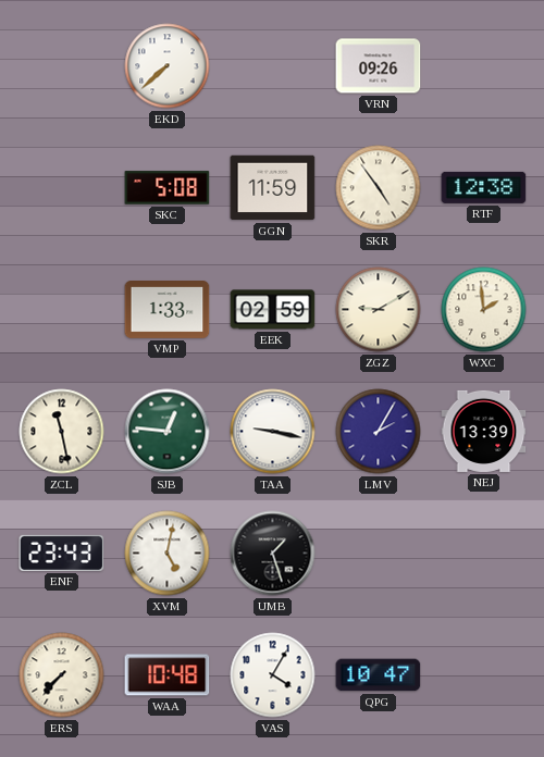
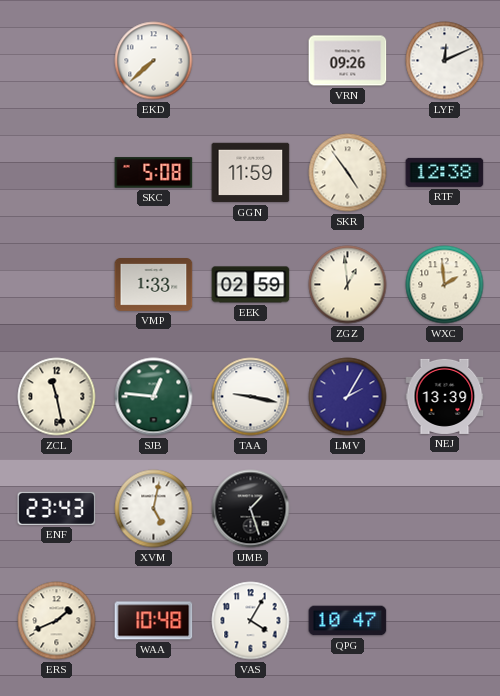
LYF: none -> 12:11 (445, 61)
ZGZ: 9:10 -> 12:59 (348, 285)
ERS: 7:37 -> 1:41 (57, 621)
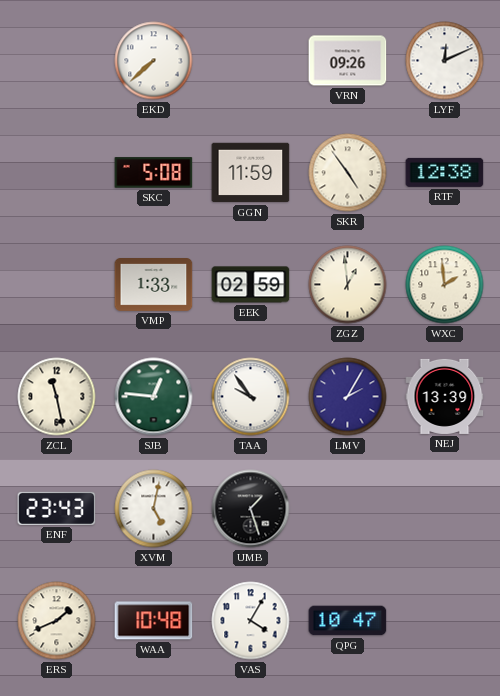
TAA: 9:17 -> 9:54 (251, 397)
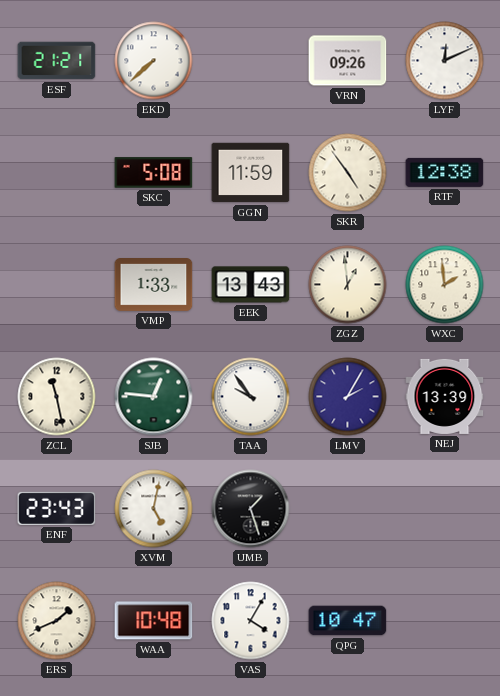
ESF: none -> 21:21 (57, 61)
EEK: 02:59 -> 13:43 (251, 285)
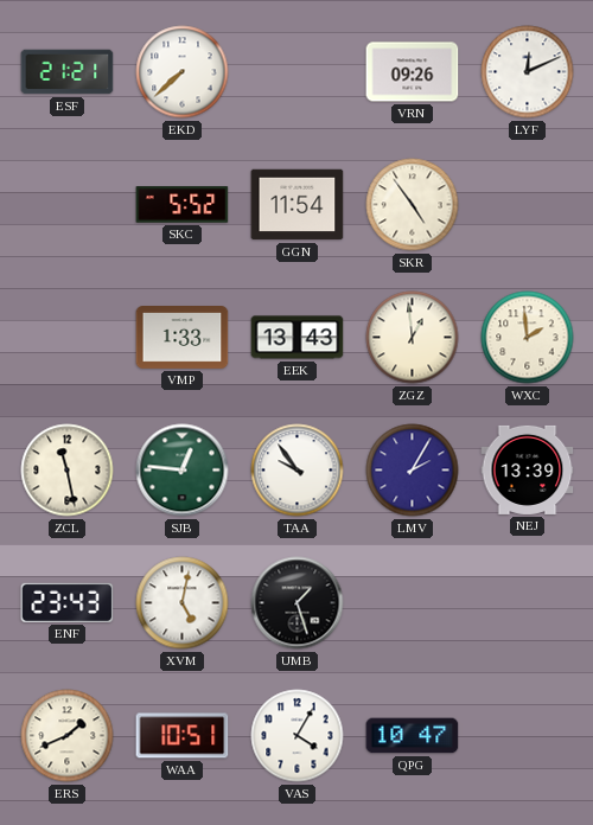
SKC: 5:08 -> 5:52 (183, 205)
GGN: 11:59 -> 11:54 (298, 205)
RTF: 12:38 -> none (445, 172)
WAA: 10:48 -> 10:51 (183, 736)
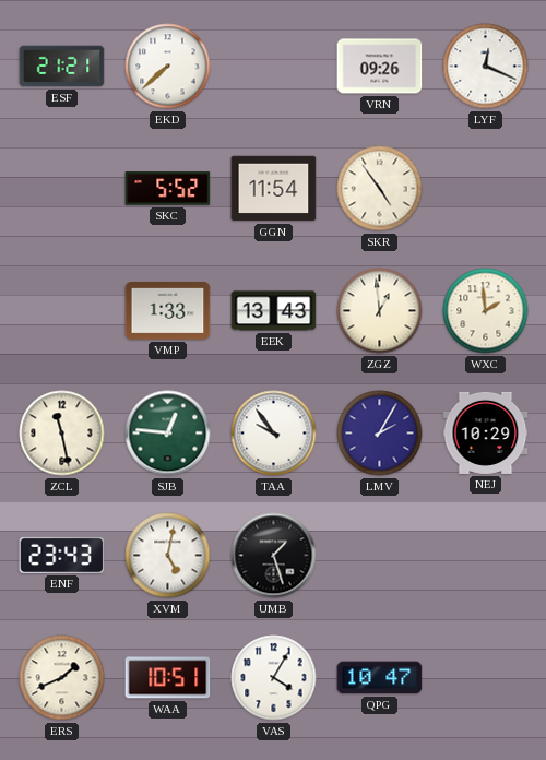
LYF: 12:11 -> 12:19 (486, 67)
NEJ: 13:39 -> 10:29 (486, 432)
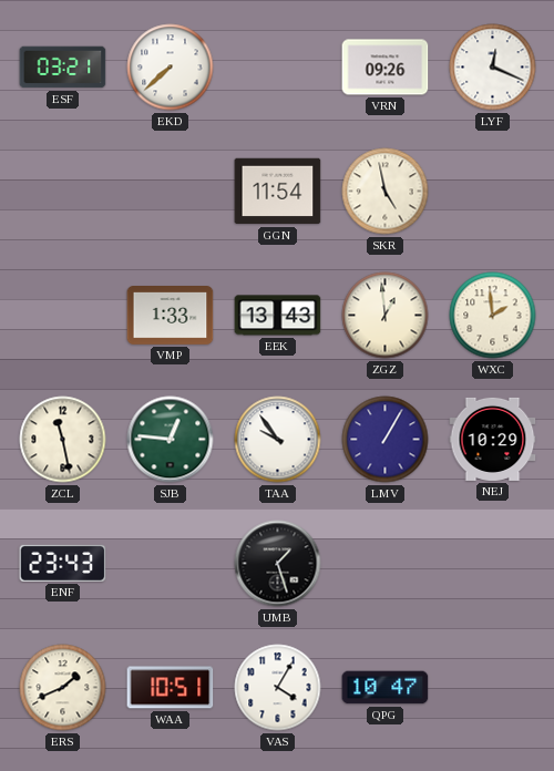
ESF: 21:21 -> 03:21 (63, 68)
SKC: 5:52 -> none (168, 189)
SKR: 4:54 -> 4:58 (386, 192)
LMV: 2:05 -> 1:05 (386, 440)
XVM: 5:02 -> none (168, 556)
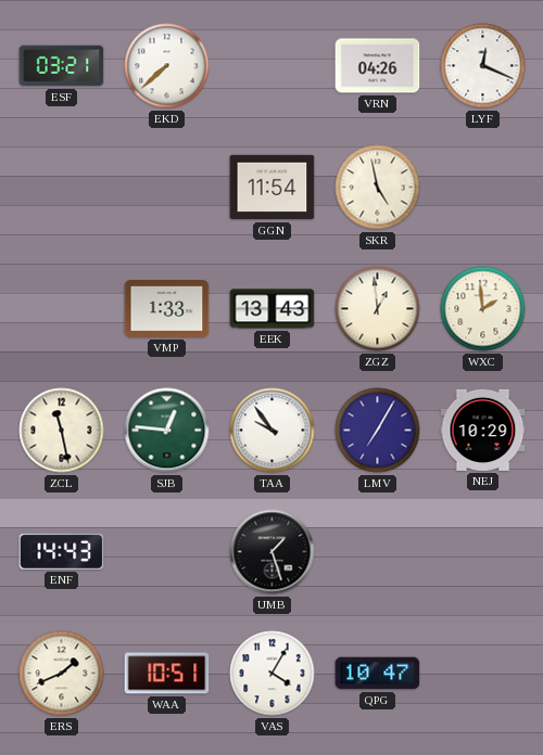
VRN: 09:26 -> 04:26 (378, 66)
LMV: 1:05 -> 7:05 (378, 431)
ENF: 23:43 -> 14:43 (62, 551)
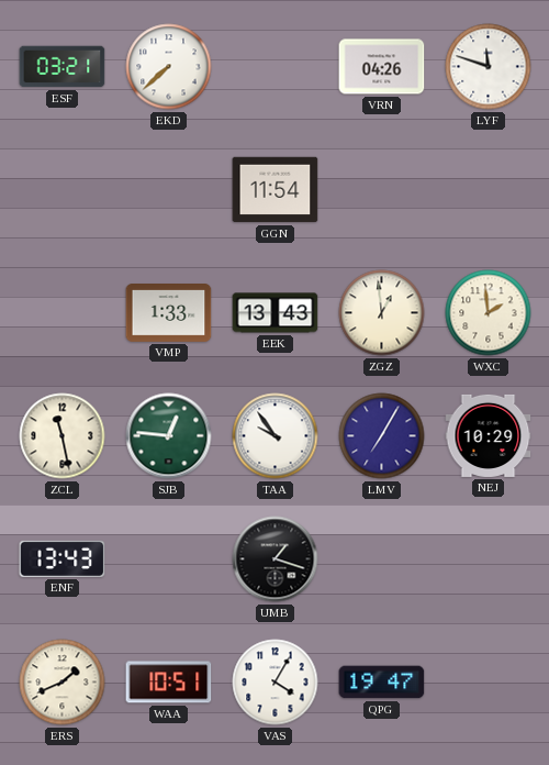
LYF: 12:19 -> 11:48 (489, 67)
SKR: 4:58 -> none (378, 188)
ENF: 14:43 -> 13:43 (63, 558)
UMB: 1:27 -> 1:18 (276, 559)
QPG: 10:47 -> 19:47 (382, 683)
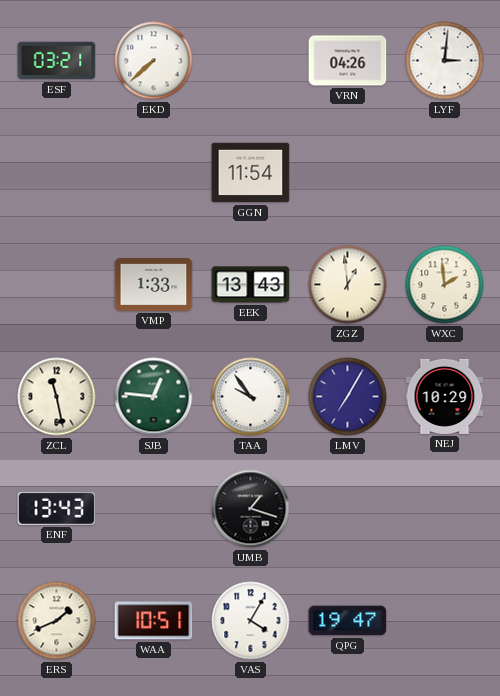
LYF: 11:48 -> 3:01 (445, 61)
